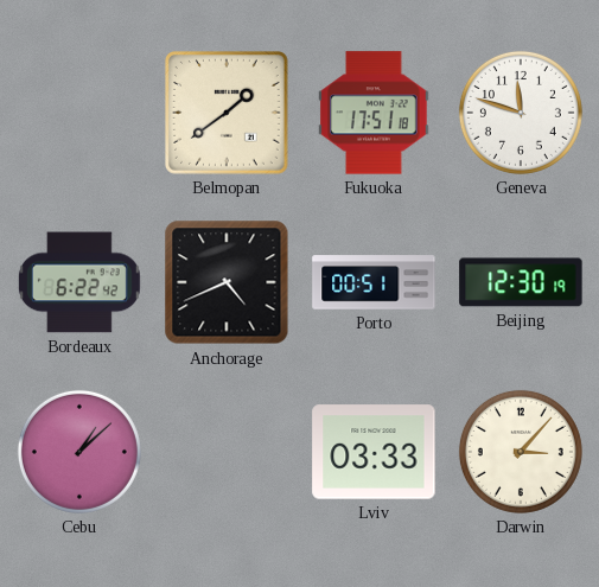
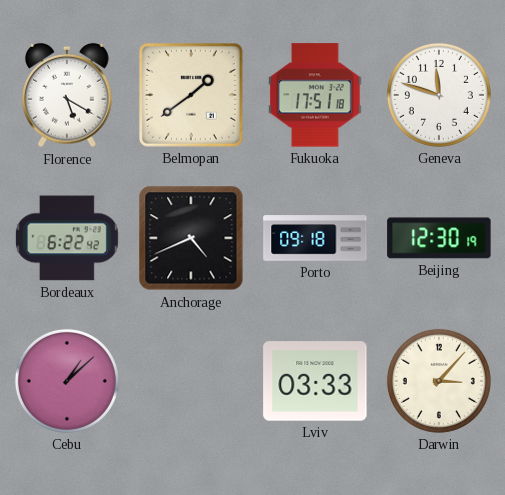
Florence: none -> 5:20 (67, 95)
Porto: 00:51 -> 09:18 (315, 238)
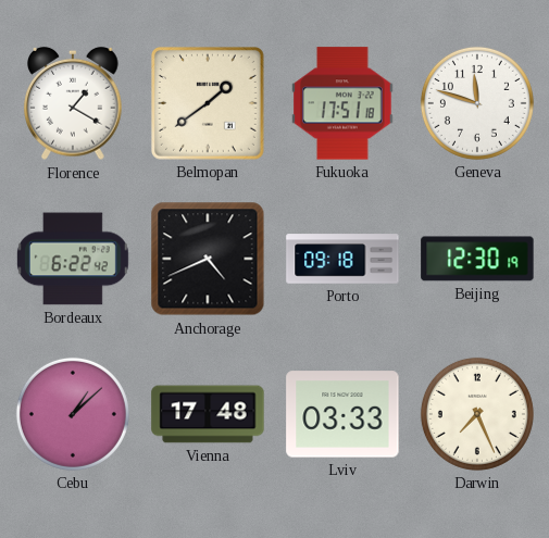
Florence: 5:20 -> 1:20 (73, 103)
Vienna: none -> 17:48 (208, 414)
Darwin: 3:07 -> 7:26 (477, 414)
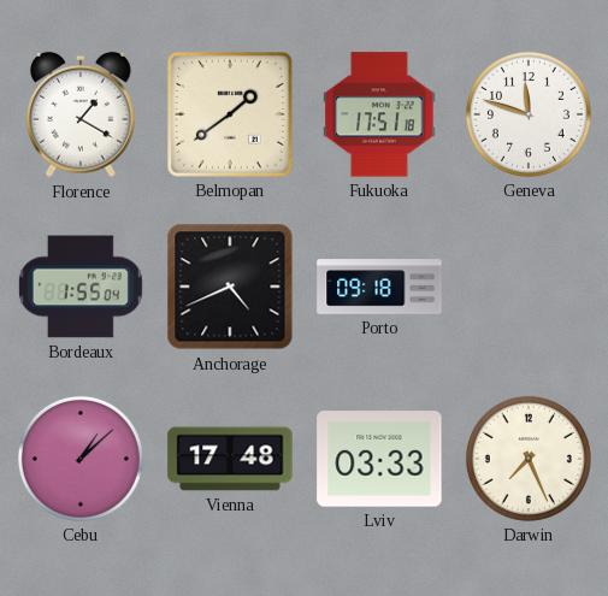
Bordeaux: 6:22 -> 1:55 (81, 287)
Beijing: 12:30 -> none (477, 259)
